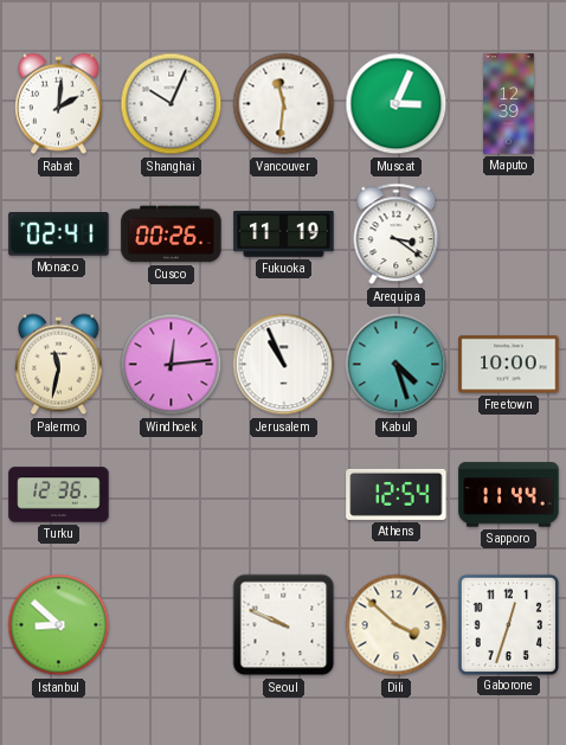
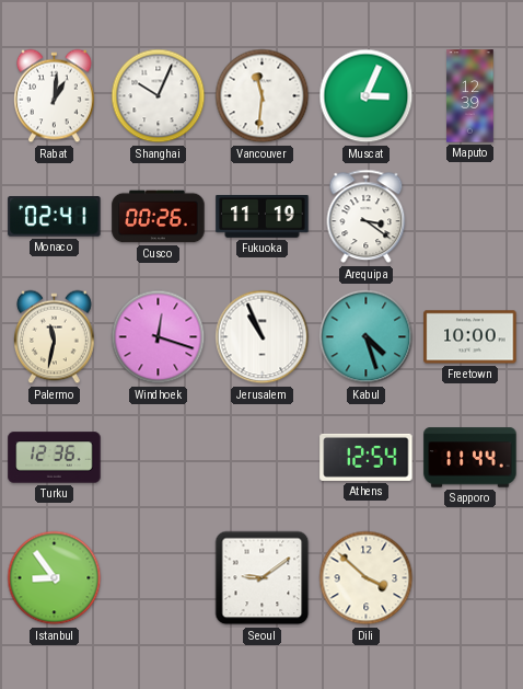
Rabat: 2:01 -> 1:01 (55, 96)
Windhoek: 12:14 -> 12:18 (159, 337)
Istanbul: 8:52 -> 8:54 (55, 578)
Seoul: 9:49 -> 9:09 (263, 578)
Gaborone: 12:33 -> none (508, 624)
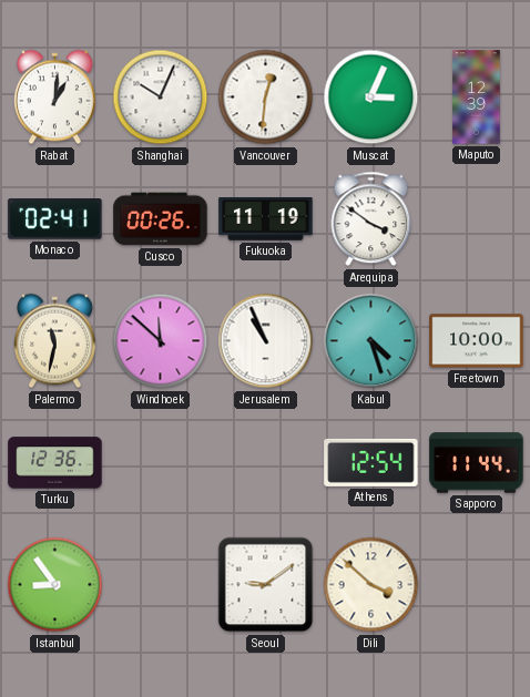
Vancouver: 11:31 -> 12:31 (266, 98)
Arequipa: 3:21 -> 3:51 (371, 219)
Windhoek: 12:18 -> 11:52 (161, 341)
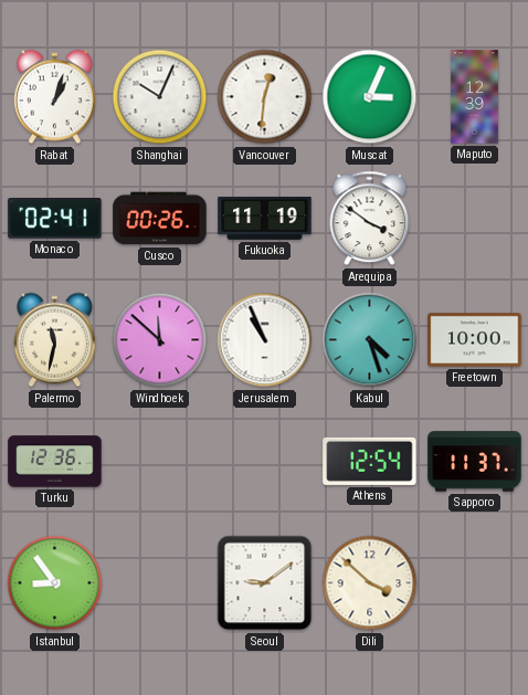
Rabat: 1:01 -> 1:03 (55, 97)
Sapporo: 11:44 -> 11:37 (475, 462)
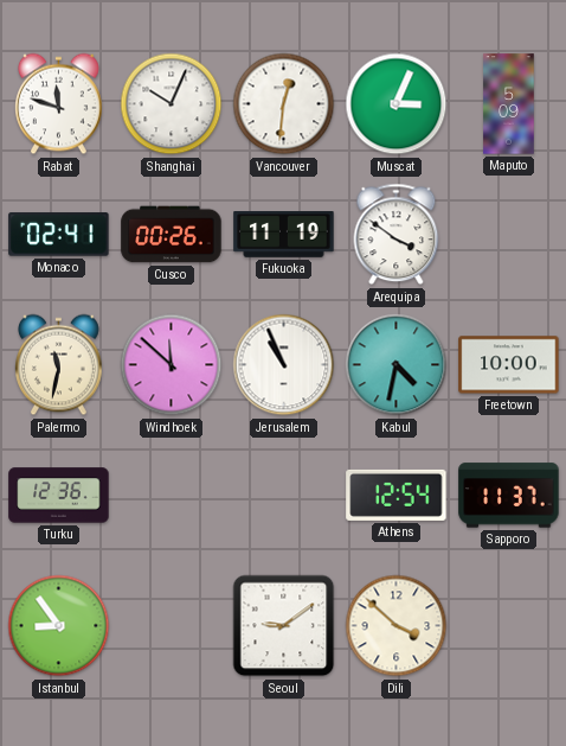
Rabat: 1:03 -> 11:48 (59, 104)
Maputo: 12:39 -> 5:09 (509, 104)
Kabul: 4:27 -> 4:32 (397, 365)
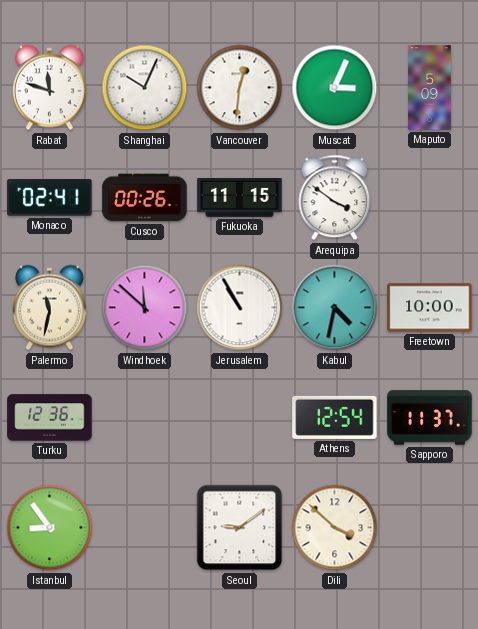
Fukuoka: 11:19 -> 11:15 (240, 198)
Jerusalem: 10:56 -> 10:55 (240, 308)
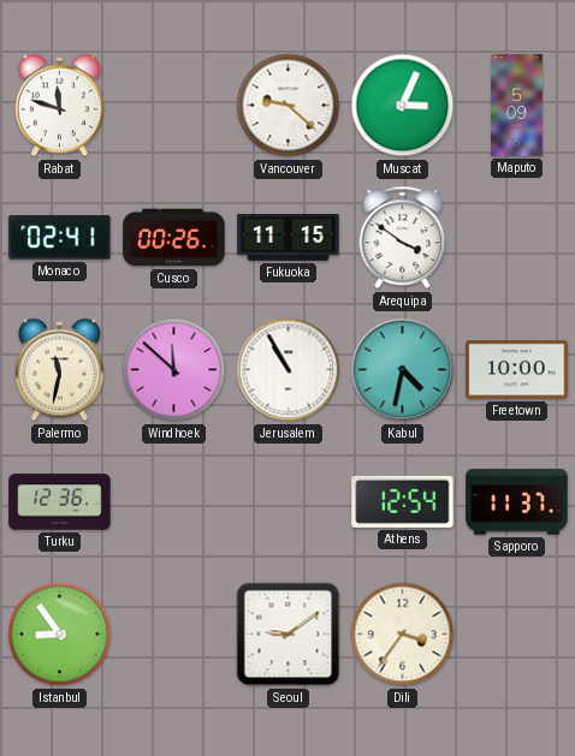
Shanghai: 10:04 -> none (145, 88)
Vancouver: 12:31 -> 9:22 (289, 106)
Dili: 3:52 -> 3:36 (403, 635)
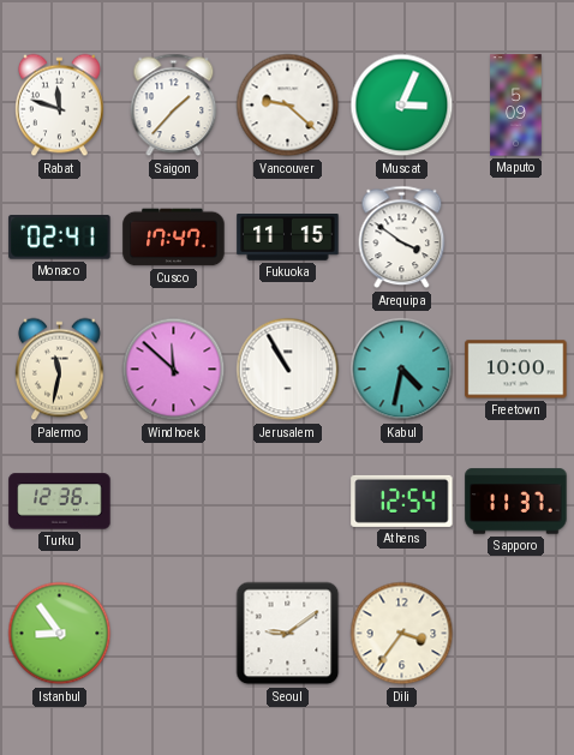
Saigon: none -> 1:37 (174, 106)
Cusco: 00:26 -> 17:47 (174, 238)
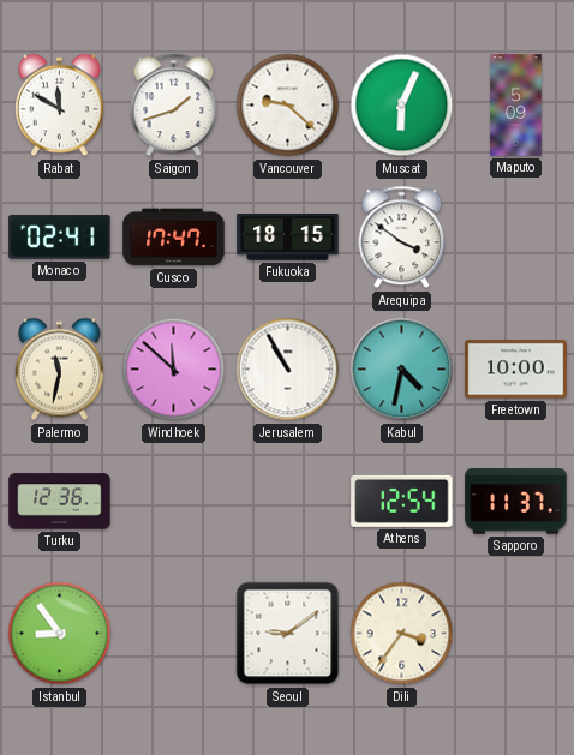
Rabat: 11:48 -> 11:50 (60, 106)
Saigon: 1:37 -> 1:42 (174, 106)
Muscat: 3:04 -> 6:04 (402, 106)
Fukuoka: 11:15 -> 18:15 (288, 238)
